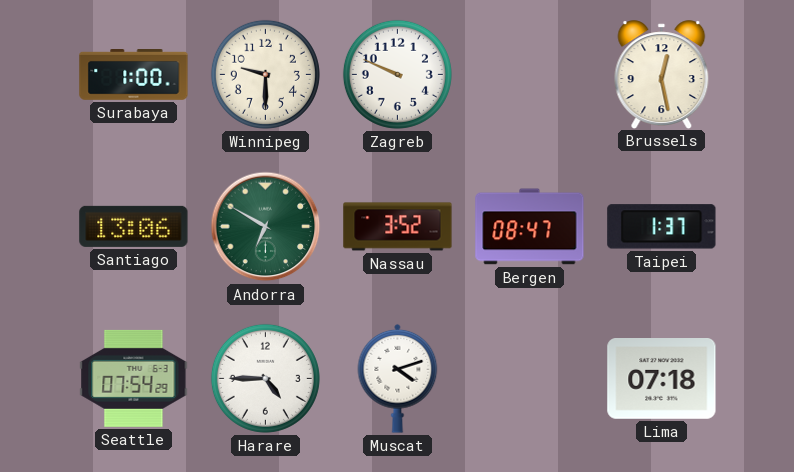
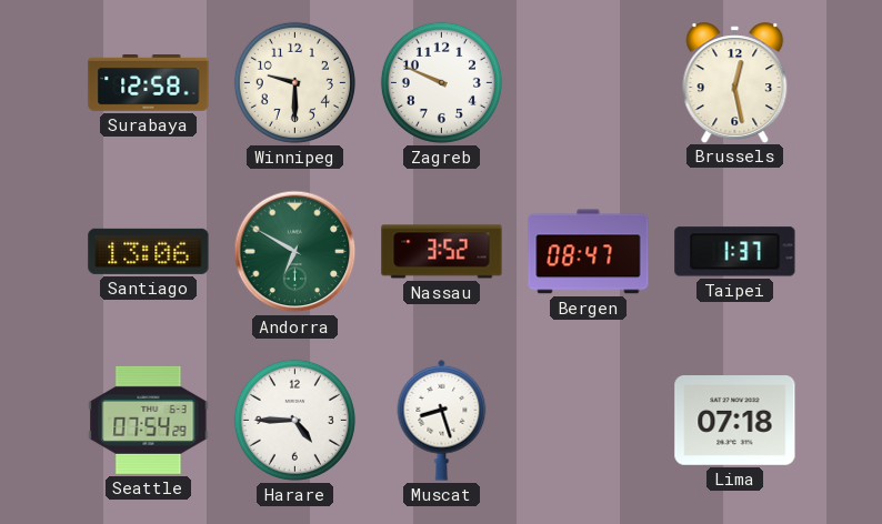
Surabaya: 1:00 -> 12:58 (149, 83)
Muscat: 4:12 -> 8:27 (442, 420)
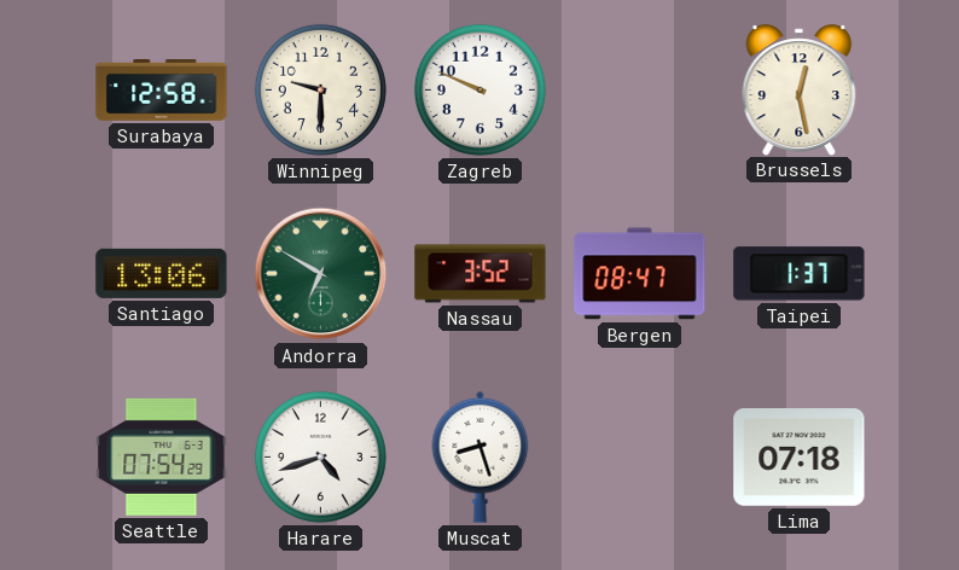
Harare: 4:45 -> 4:42 (320, 456)
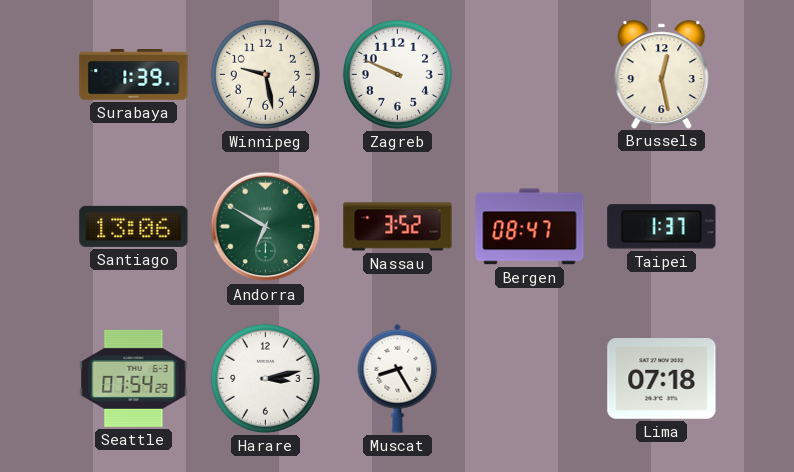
Surabaya: 12:58 -> 1:39 (134, 75)
Winnipeg: 9:30 -> 9:28 (265, 74)
Harare: 4:42 -> 3:13 (265, 378)
Muscat: 8:27 -> 8:25 (398, 378)
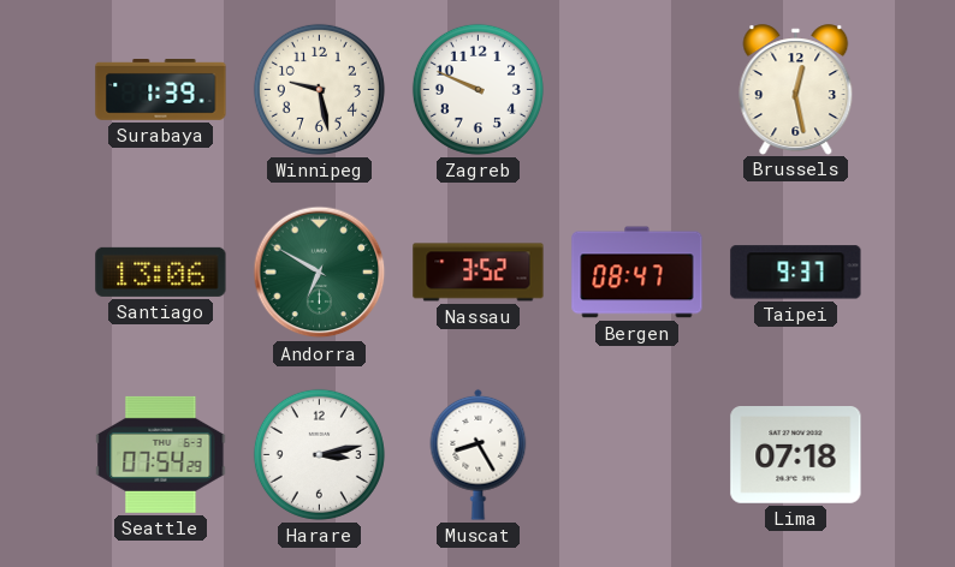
Taipei: 1:37 -> 9:37 (796, 273)
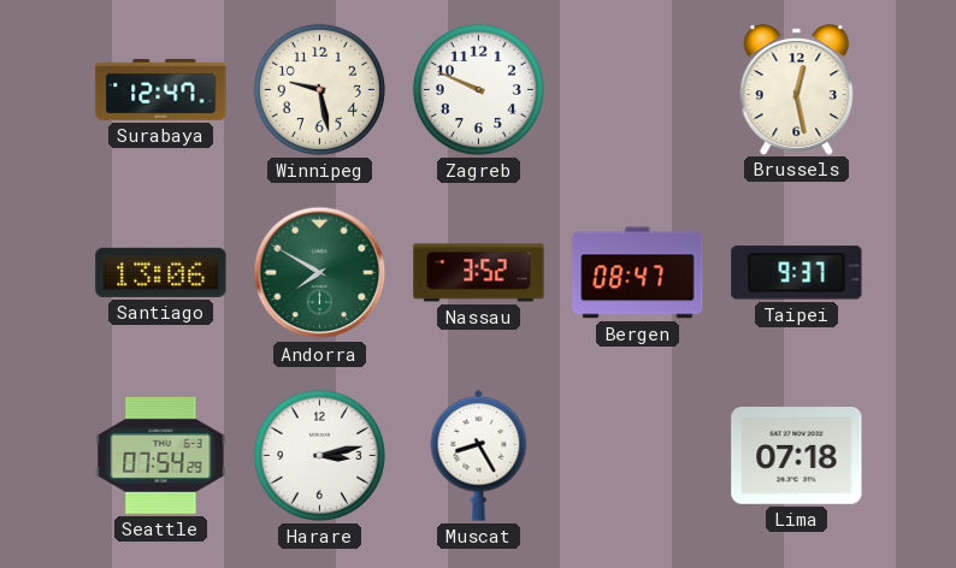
Surabaya: 1:39 -> 12:47 (161, 90)
Andorra: 6:50 -> 7:50 (320, 273)
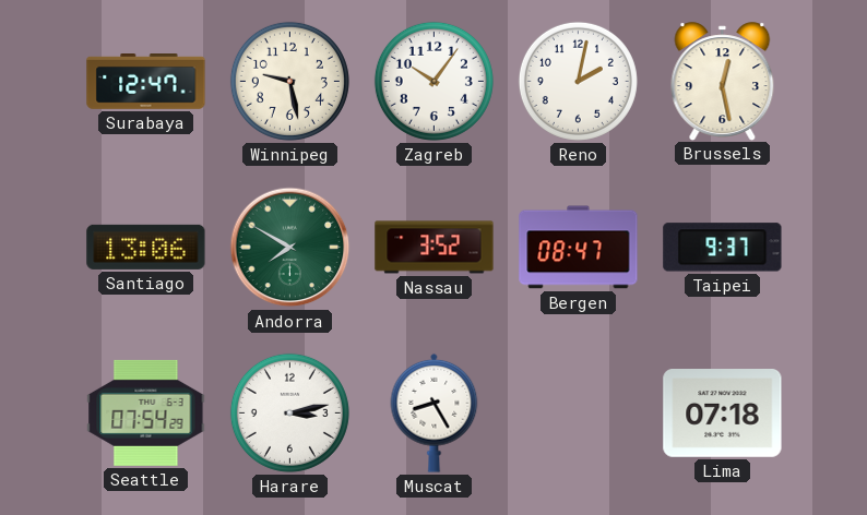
Zagreb: 9:49 -> 10:06 (434, 81)
Reno: none -> 2:02 (578, 81)
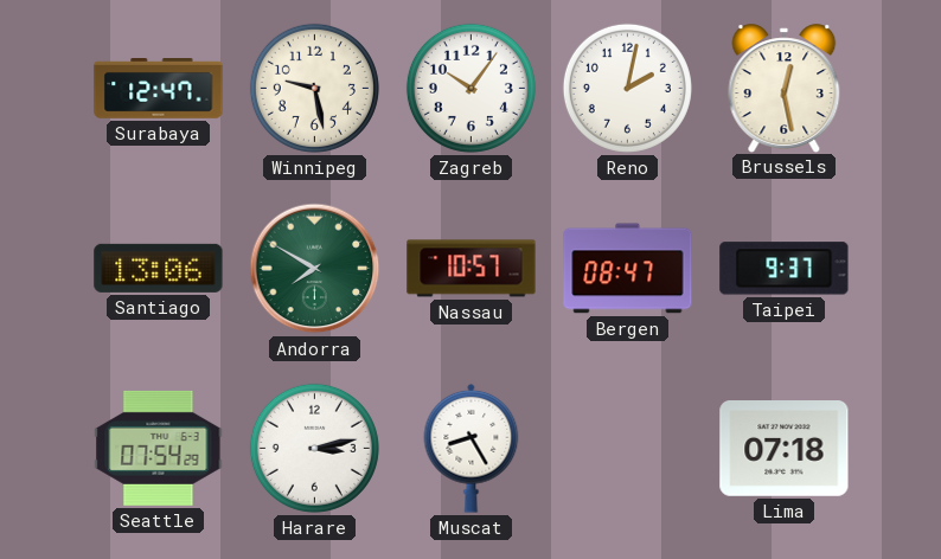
Nassau: 3:52 -> 10:57 (472, 269)
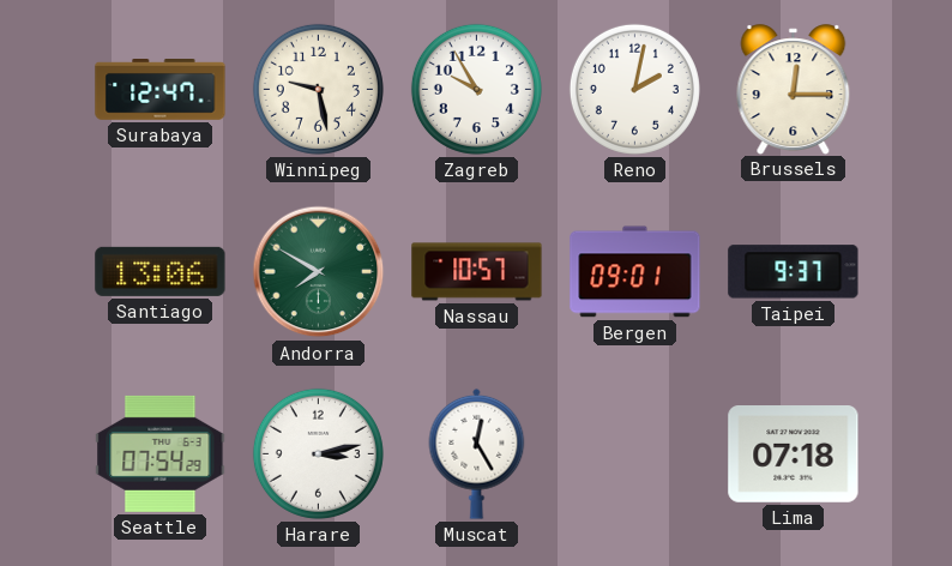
Zagreb: 10:06 -> 9:55 (476, 89)
Brussels: 12:28 -> 12:15 (794, 89)
Bergen: 08:47 -> 09:01 (635, 272)
Muscat: 8:25 -> 12:25 (477, 453)
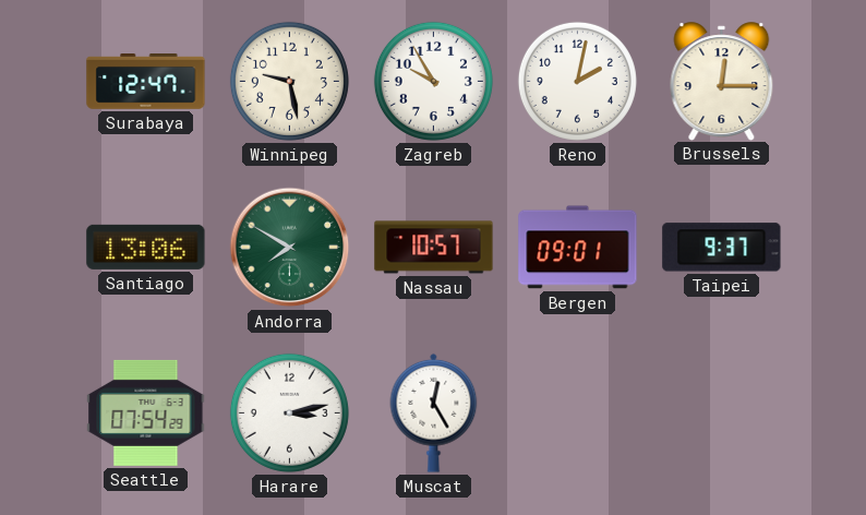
Lima: 07:18 -> none (794, 454)
